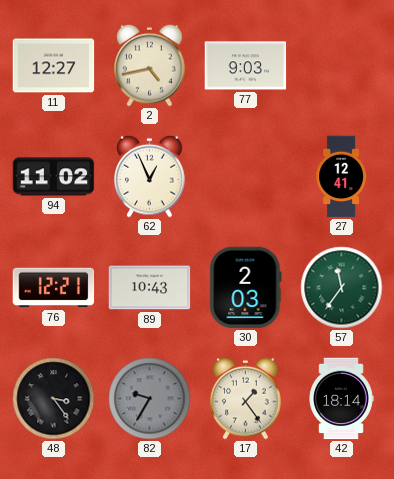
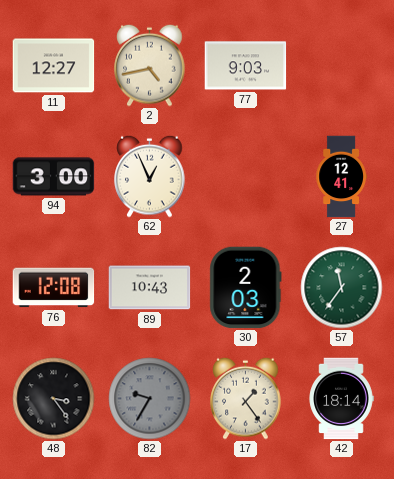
94: 11:02 -> 3:00 (54, 177)
76: 12:21 -> 12:08 (54, 288)
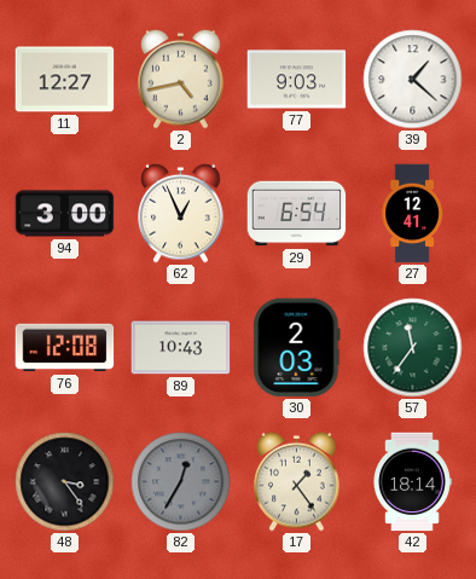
39: none -> 1:22 (413, 80)
29: none -> 6:54 (297, 214)
82: 9:35 -> 12:35 (181, 482)
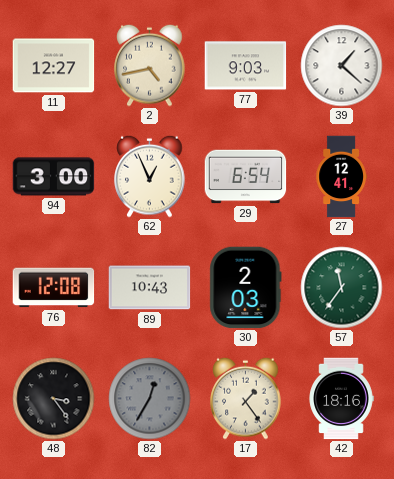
42: 18:14 -> 18:16 (341, 399)
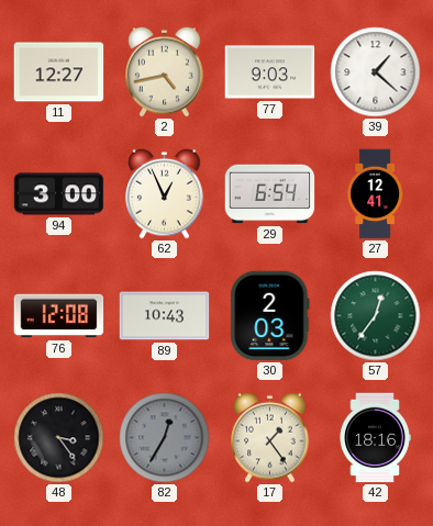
57: 11:36 -> 12:36 (376, 316)
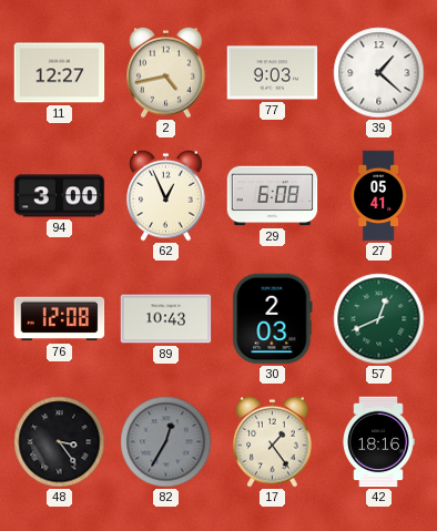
29: 6:54 -> 6:08 (273, 196)
27: 12:41 -> 05:41 (378, 196)
57: 12:36 -> 12:41 (379, 319)
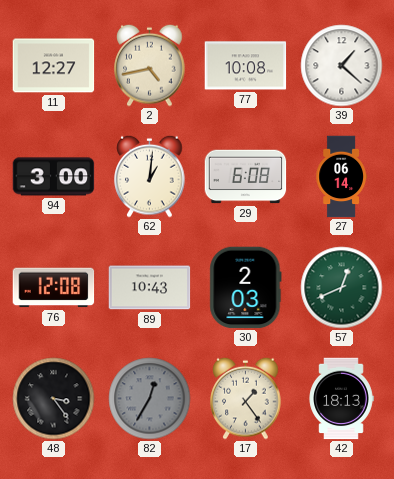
77: 9:03 -> 10:08 (246, 66)
62: 12:56 -> 1:01 (150, 176)
27: 05:41 -> 06:14 (341, 177)
42: 18:16 -> 18:13 (341, 399)
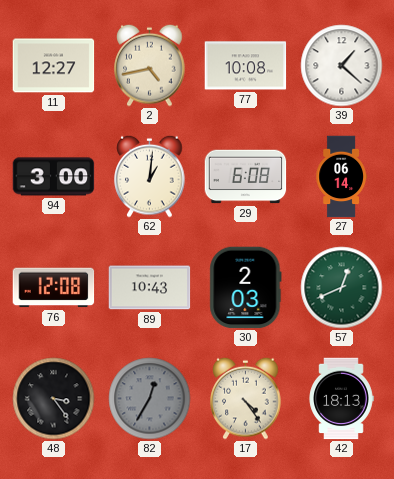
17: 1:24 -> 4:24 (246, 398)
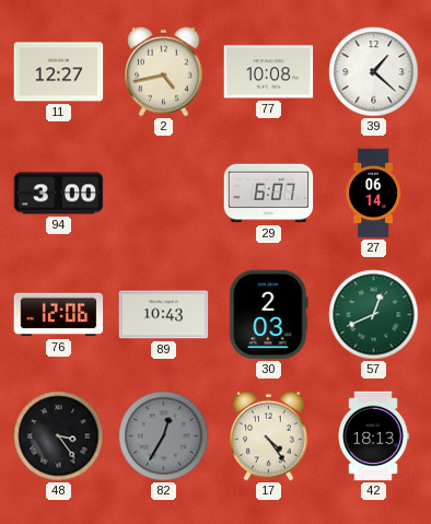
62: 1:01 -> none (150, 176)
29: 6:08 -> 6:07 (269, 194)
76: 12:08 -> 12:06 (59, 315)
